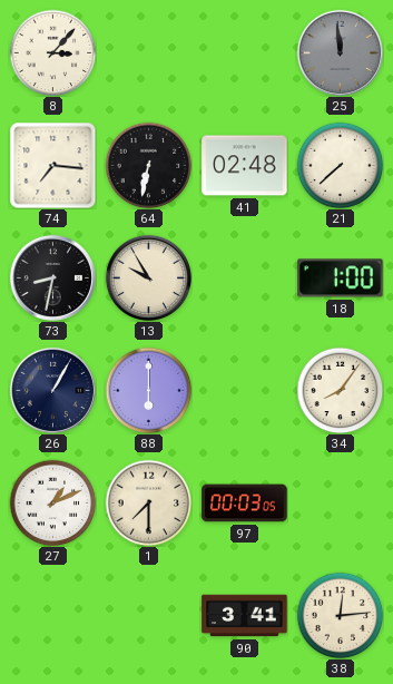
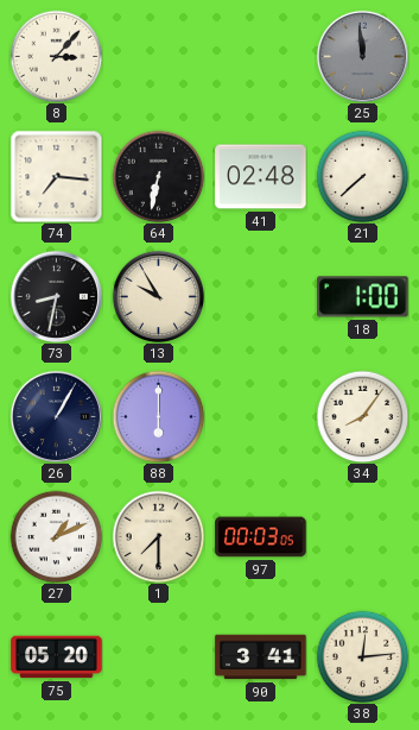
75: none -> 05:20 (57, 657)
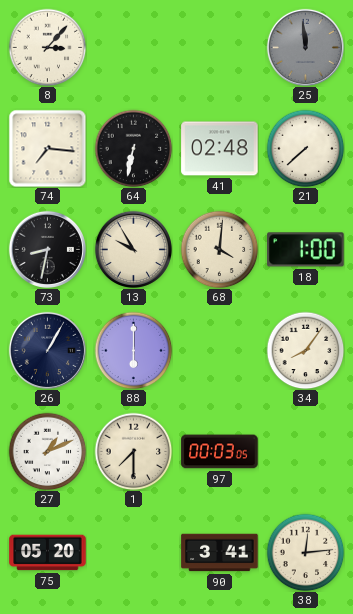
68: none -> 4:01 (219, 249)
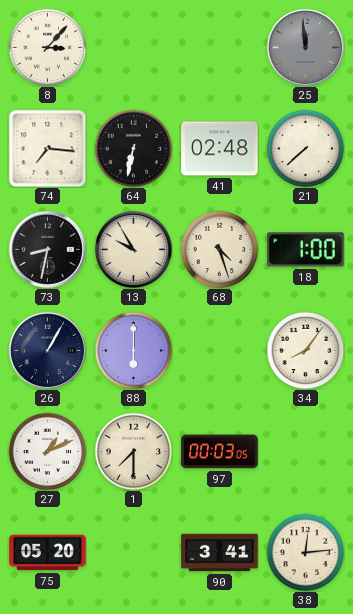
68: 4:01 -> 4:27 (219, 249)
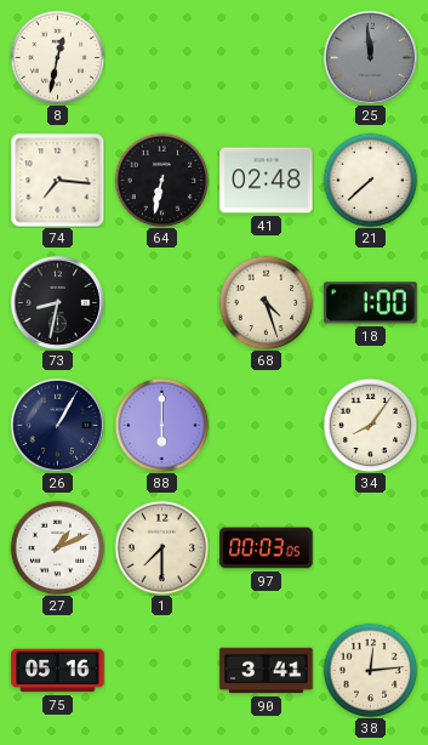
8: 3:07 -> 12:32 (57, 57)
13: 9:55 -> none (133, 249)
75: 05:20 -> 05:16 (58, 671)
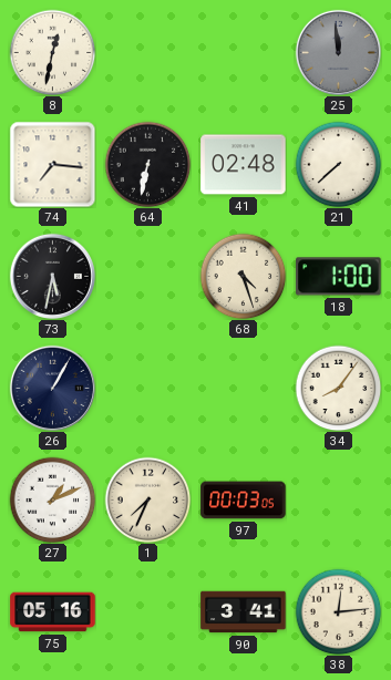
73: 8:32 -> 5:32 (52, 276)
88: 6:00 -> none (161, 425)
1: 7:30 -> 7:34 (147, 499)
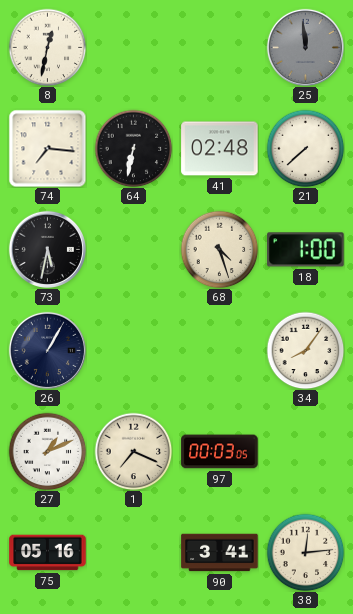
1: 7:34 -> 7:19 (133, 451)
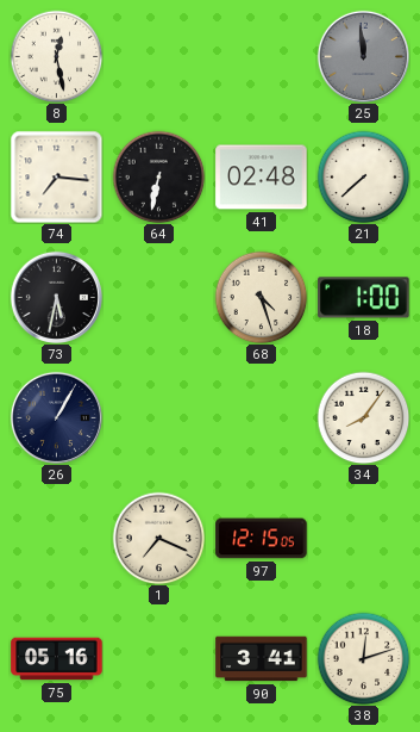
8: 12:32 -> 12:28 (56, 56)
27: 1:11 -> none (47, 451)
97: 00:03 -> 12:15 (262, 539)
38: 12:14 -> 12:12 (363, 658)
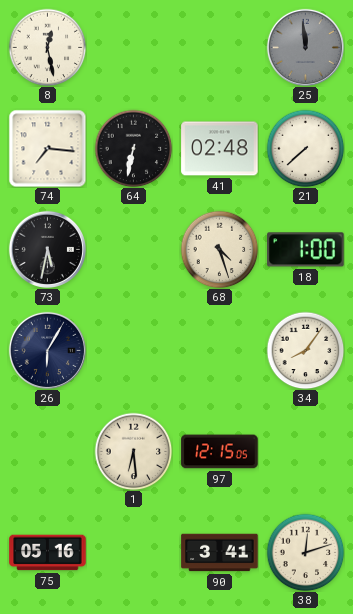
26: 1:05 -> 6:05 (47, 350)
1: 7:19 -> 6:29 (133, 451)
